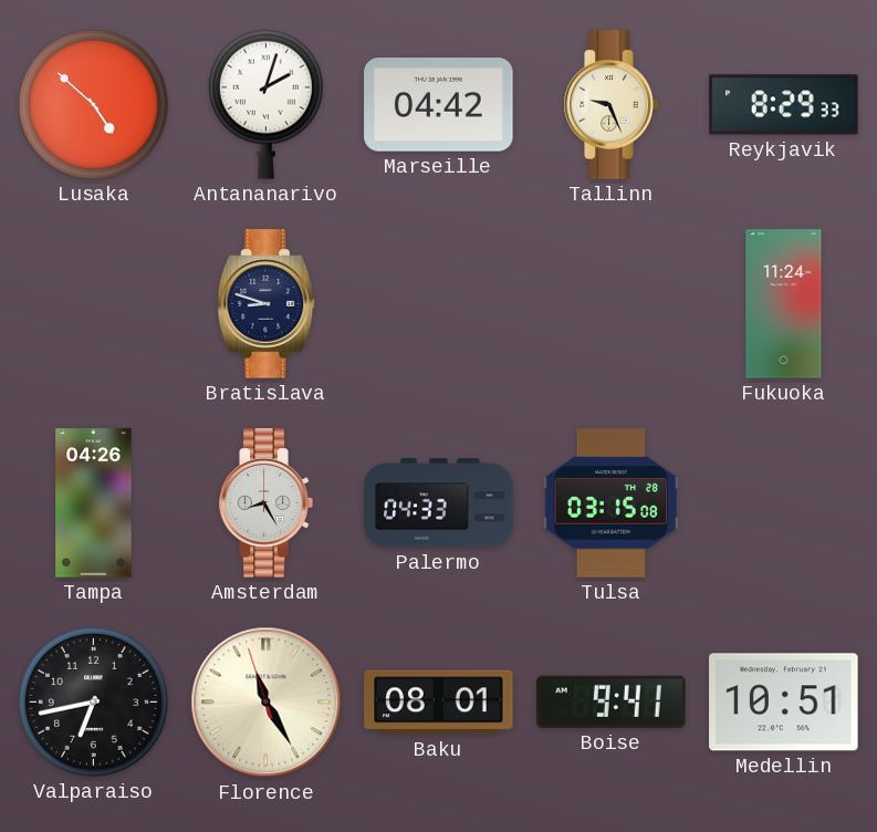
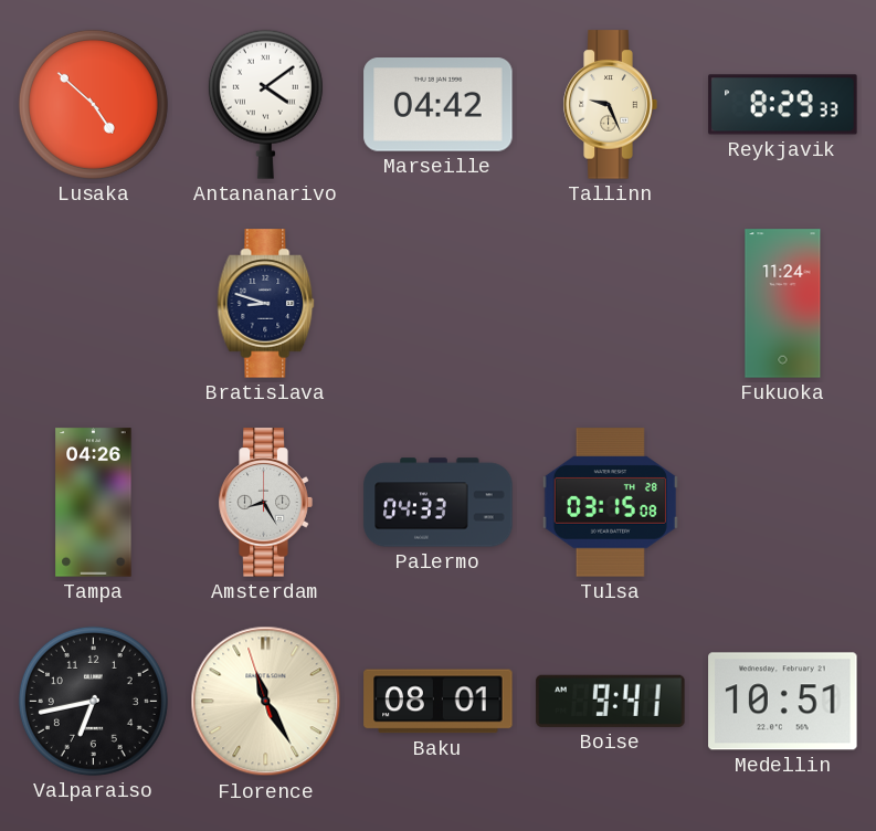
Antananarivo: 2:03 -> 4:09 (265, 104)
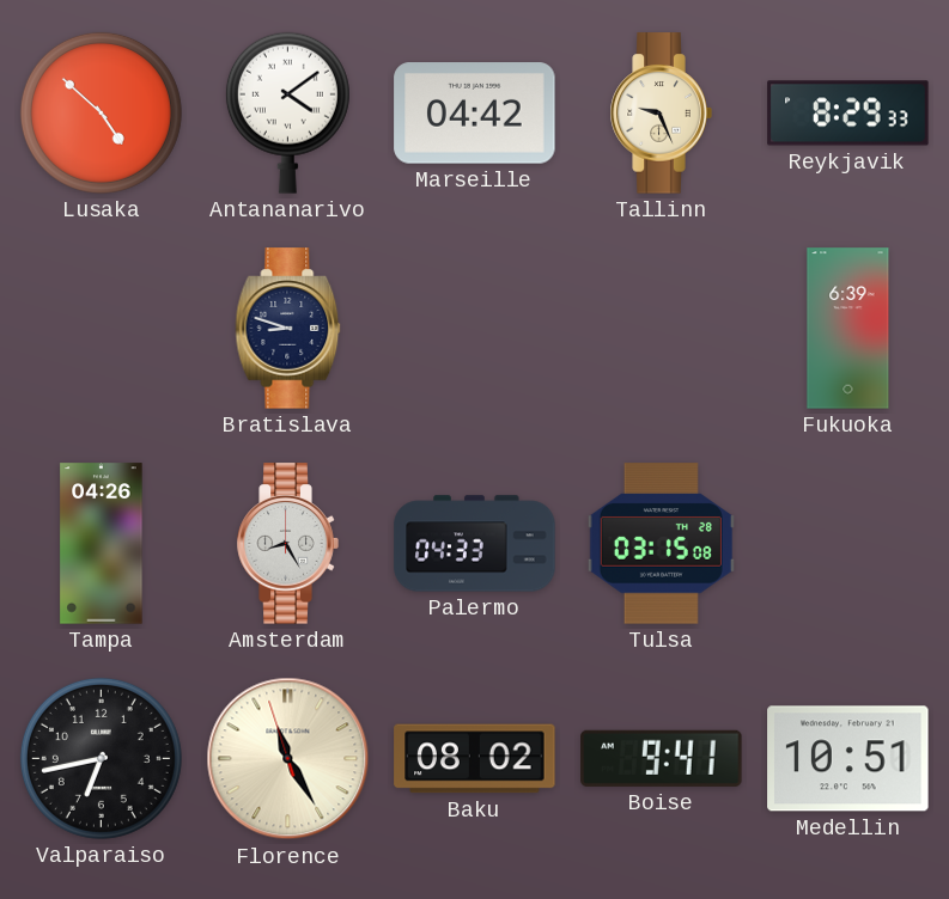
Fukuoka: 11:24 -> 6:39 (848, 329)
Baku: 08:01 -> 08:02 (475, 759)
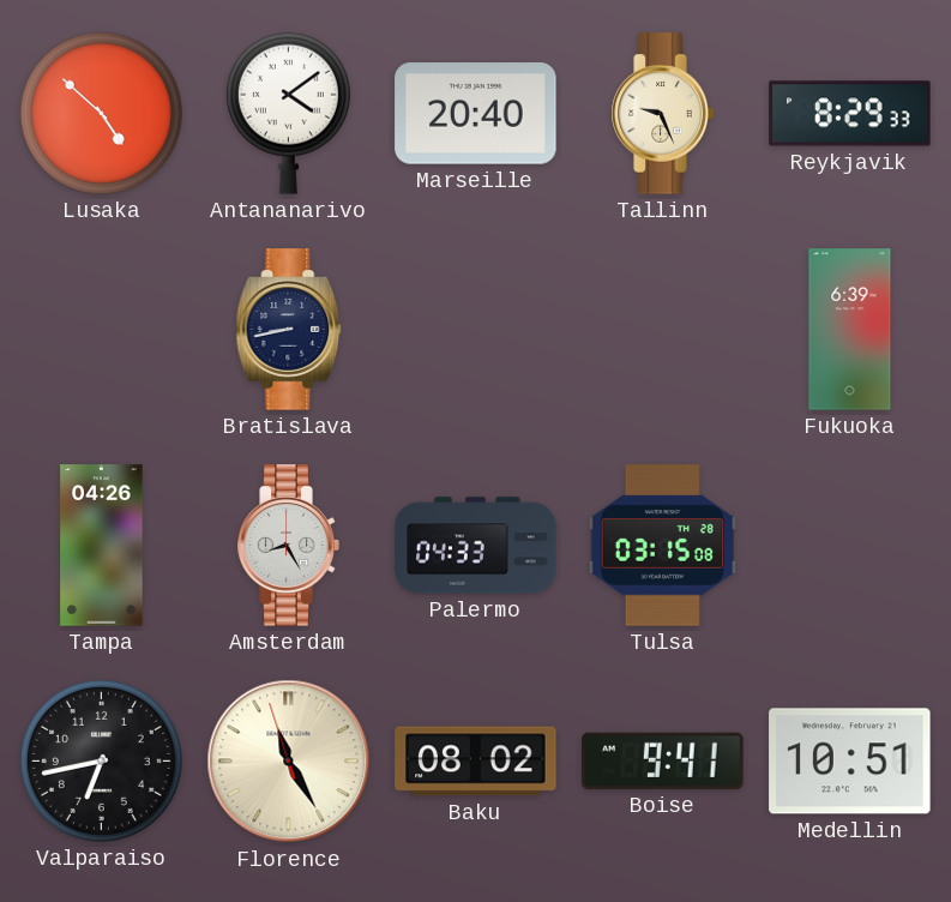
Marseille: 04:42 -> 20:40 (476, 114)
Bratislava: 8:48 -> 8:43 (289, 330)
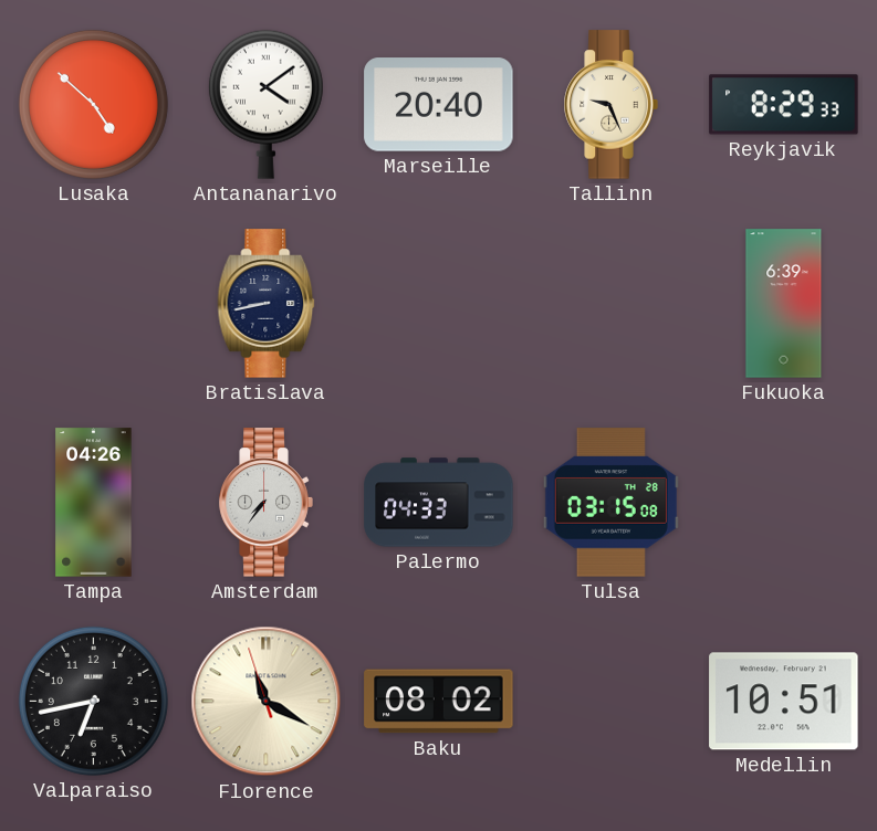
Amsterdam: 8:25 -> 7:36 (265, 503)
Florence: 11:24 -> 11:19 (267, 702)
Boise: 9:41 -> none (663, 760)
